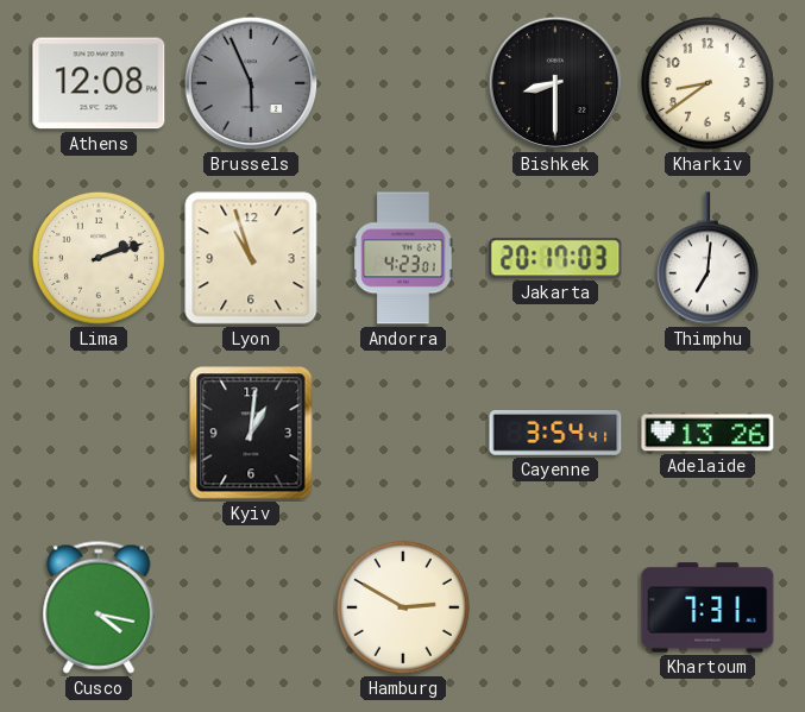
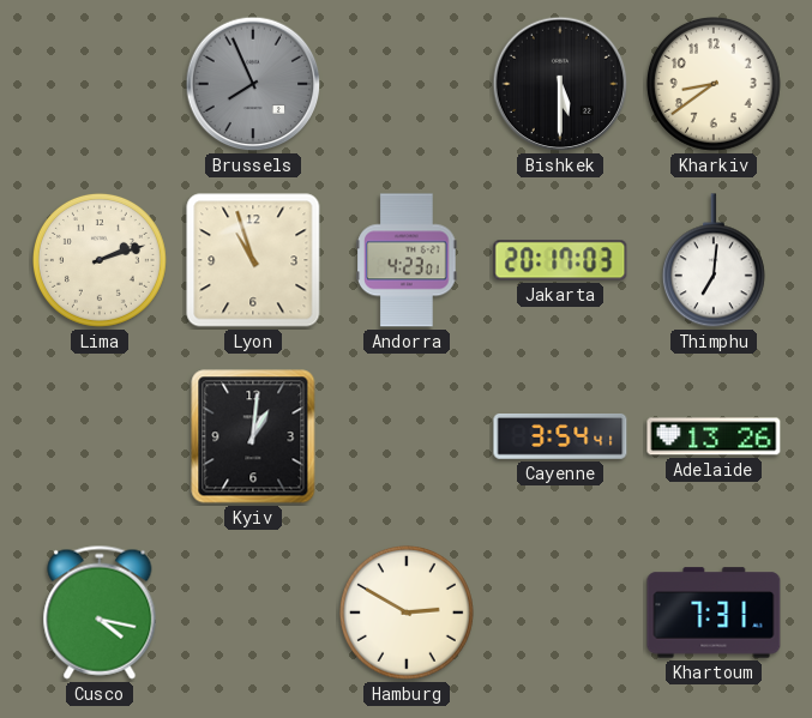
Athens: 12:08 -> none (99, 83)
Brussels: 5:56 -> 7:56 (253, 84)
Bishkek: 8:30 -> 5:30 (560, 84)
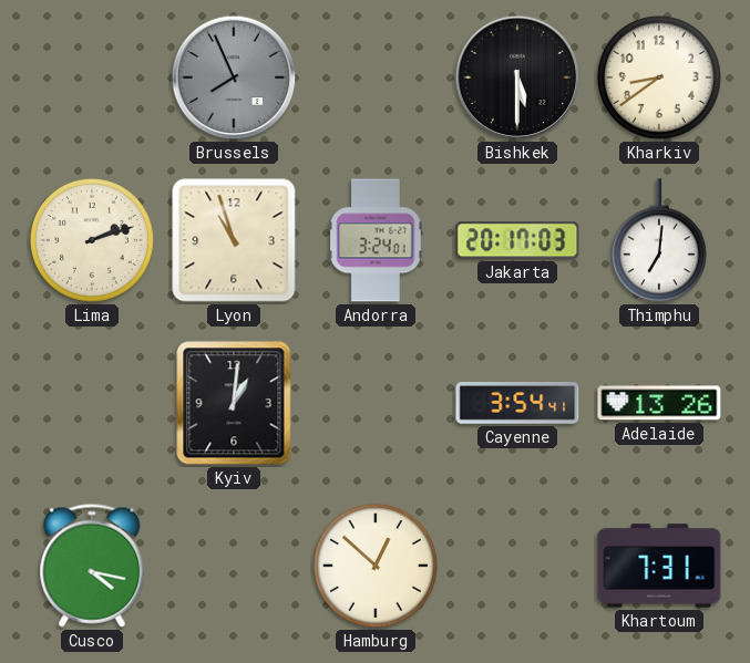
Andorra: 4:23 -> 3:24 (376, 240)
Hamburg: 2:50 -> 12:52 (376, 566)
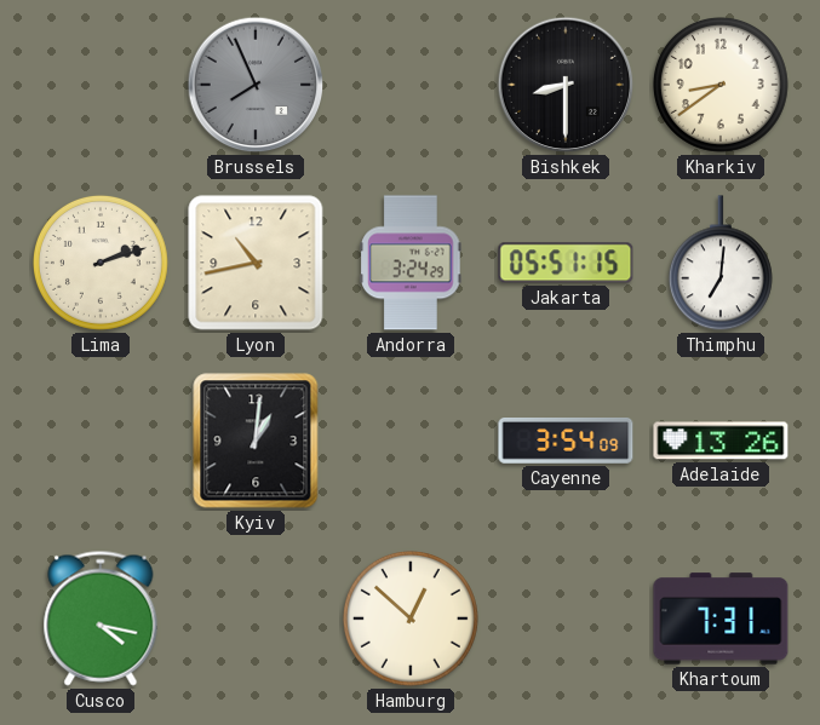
Bishkek: 5:30 -> 8:30 (566, 85)
Lyon: 10:57 -> 10:43 (256, 263)
Andorra: 3:24:01 -> 3:24:29 (411, 263)
Jakarta: 20:17 -> 05:51 (566, 263)
Cayenne: 3:54:41 -> 3:54:09 (566, 442)
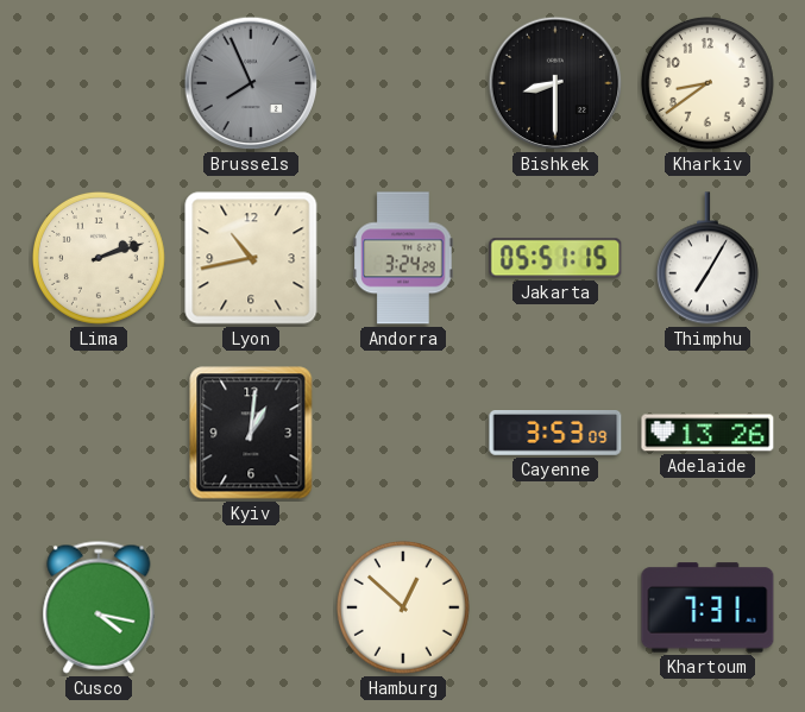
Thimphu: 7:01 -> 7:05 (707, 259)
Cayenne: 3:54 -> 3:53 (555, 434)
